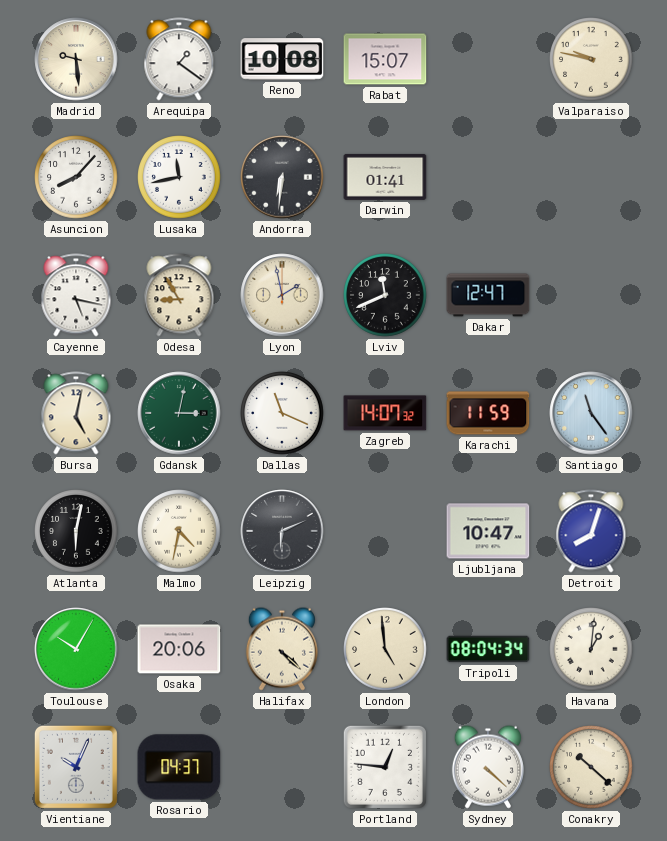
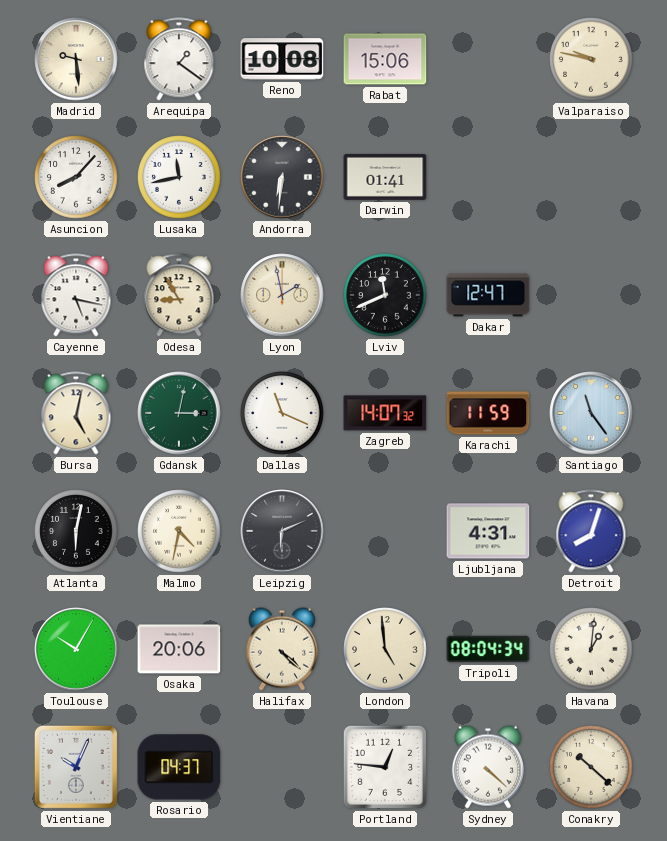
Rabat: 15:07 -> 15:06 (385, 59)
Ljubljana: 10:47 -> 4:31 (488, 531)
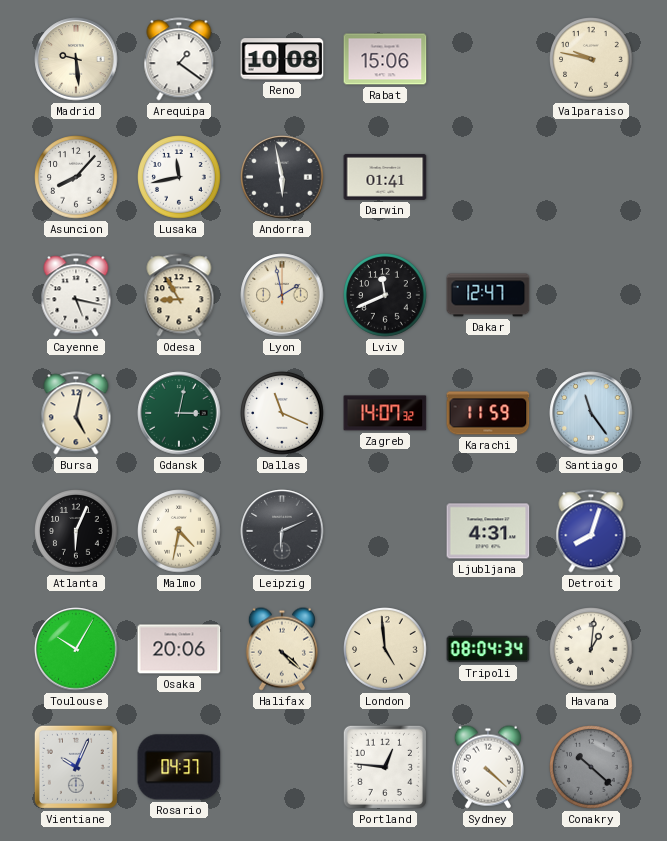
Andorra: 6:31 -> 5:58 (282, 177)
Atlanta: 6:02 -> 6:04 (76, 531)
Conakry dial: cream -> grey (591, 767)
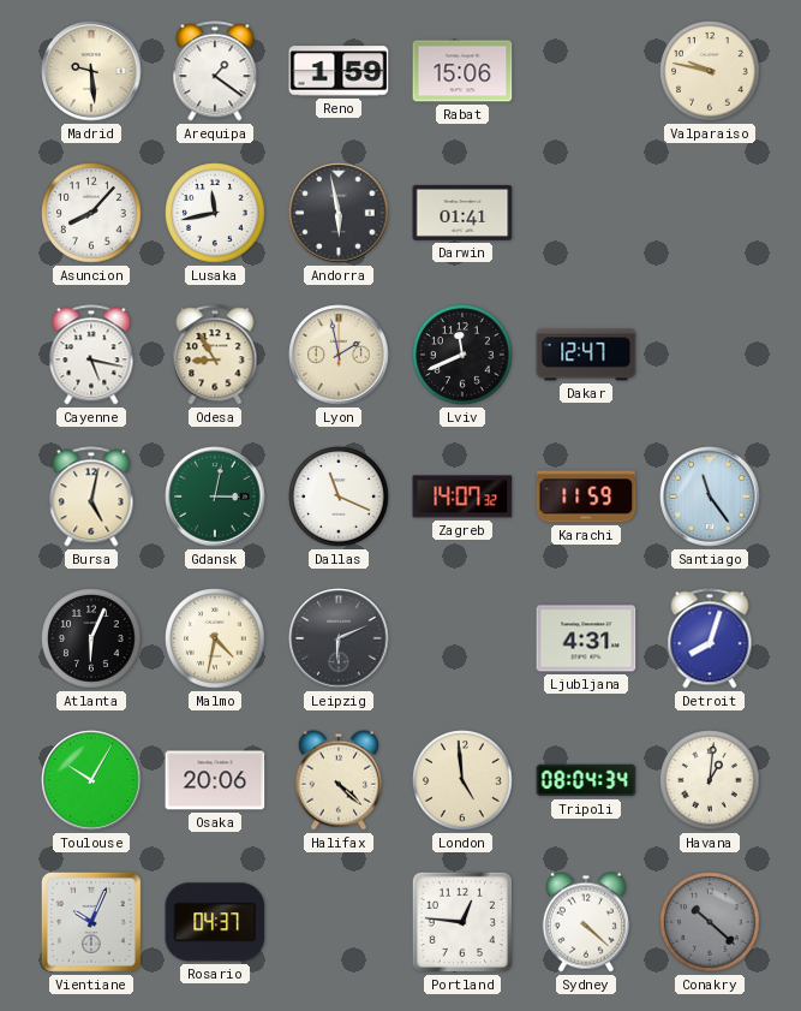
Reno: 10:08 -> 1:59 (339, 71)
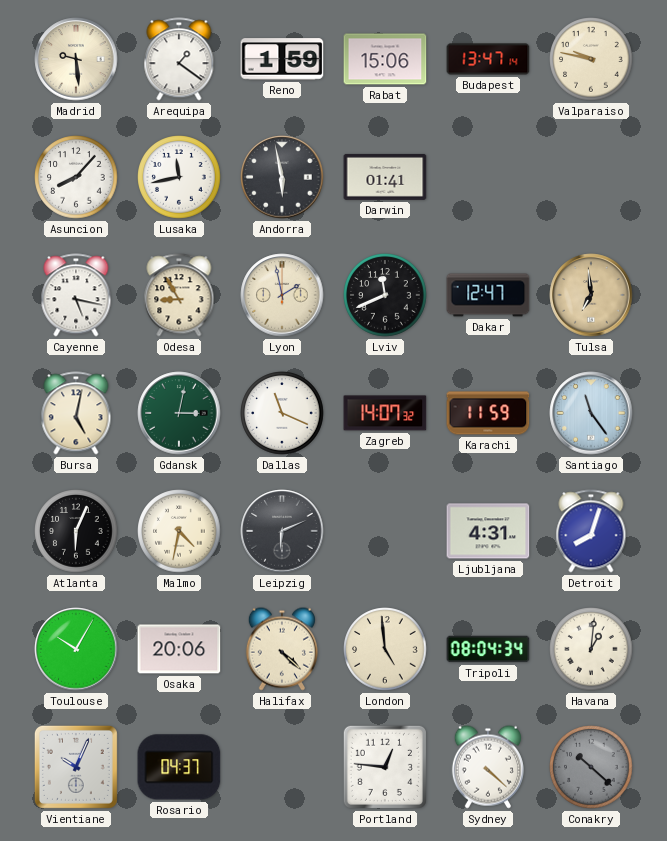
Budapest: none -> 13:47 (488, 59)
Tulsa: none -> 6:59 (591, 295)
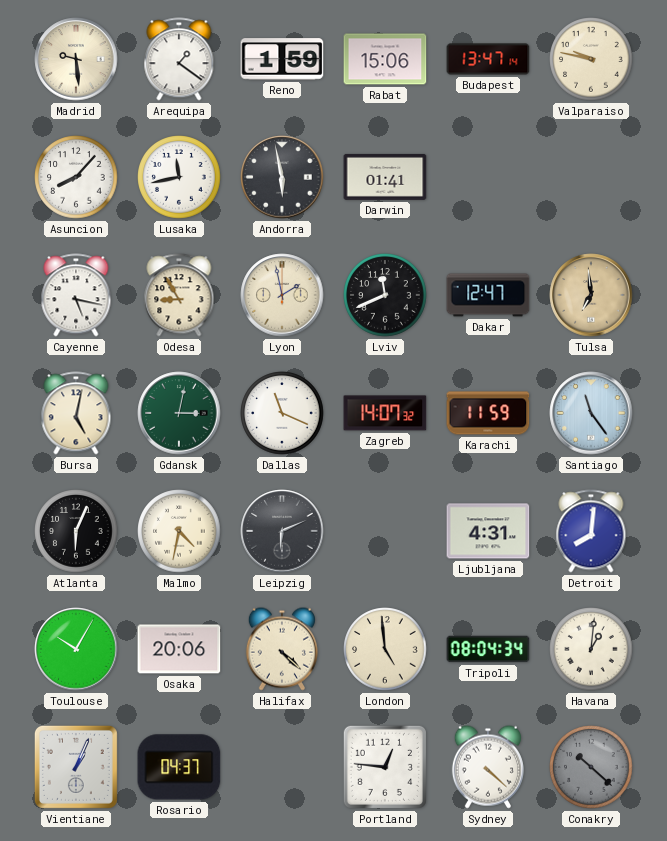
Detroit: 8:03 -> 8:01 (591, 531)
Vientiane: 10:04 -> 1:04 (76, 767)
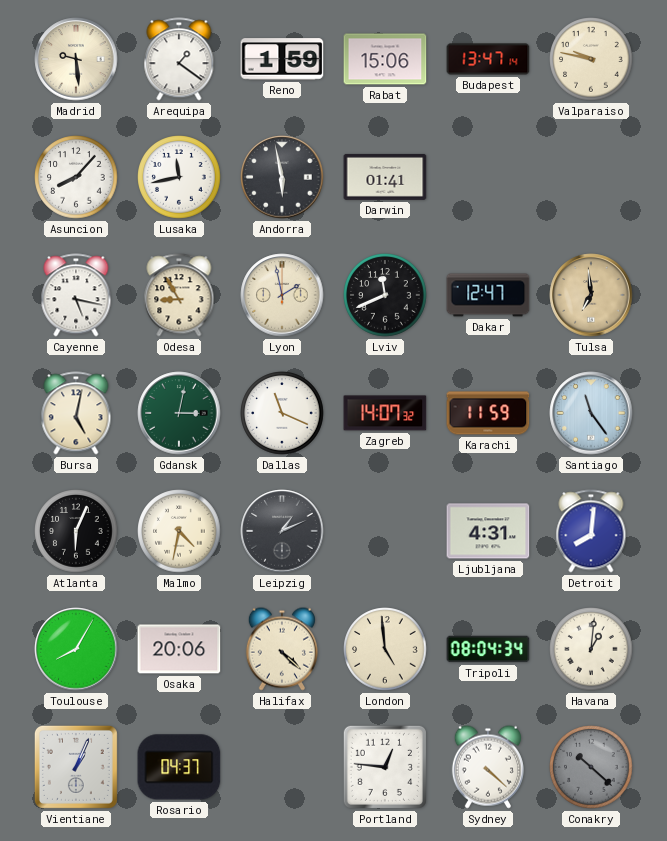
Leipzig: 6:11 -> 1:11 (282, 531)
Toulouse: 10:05 -> 8:05 (76, 649)
